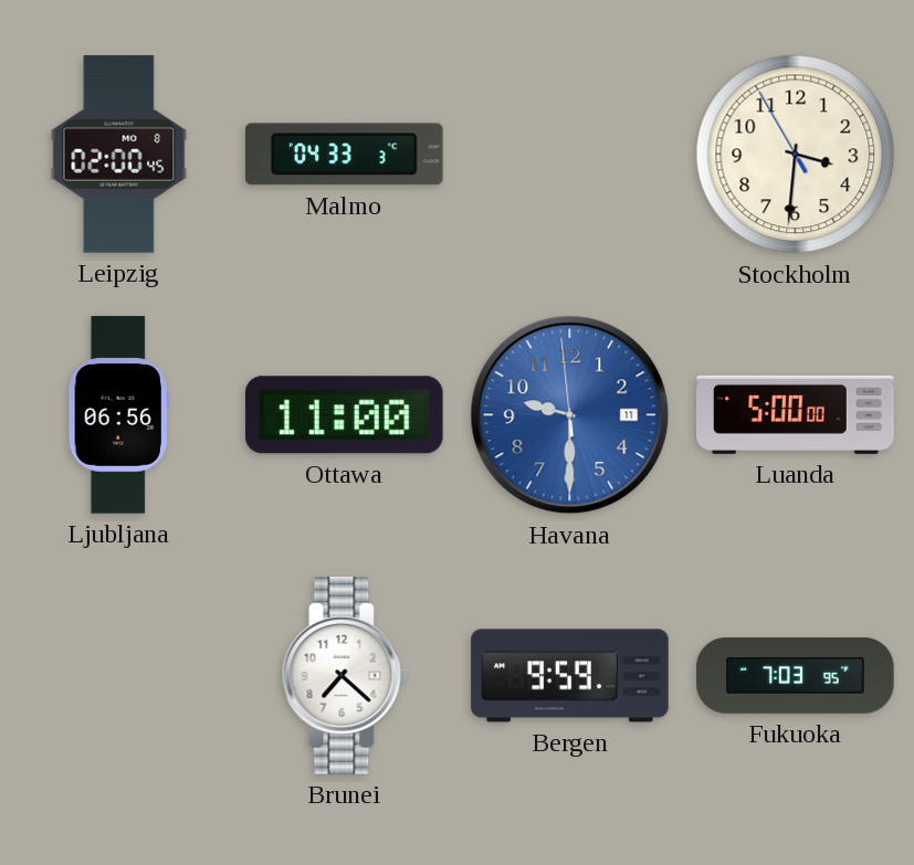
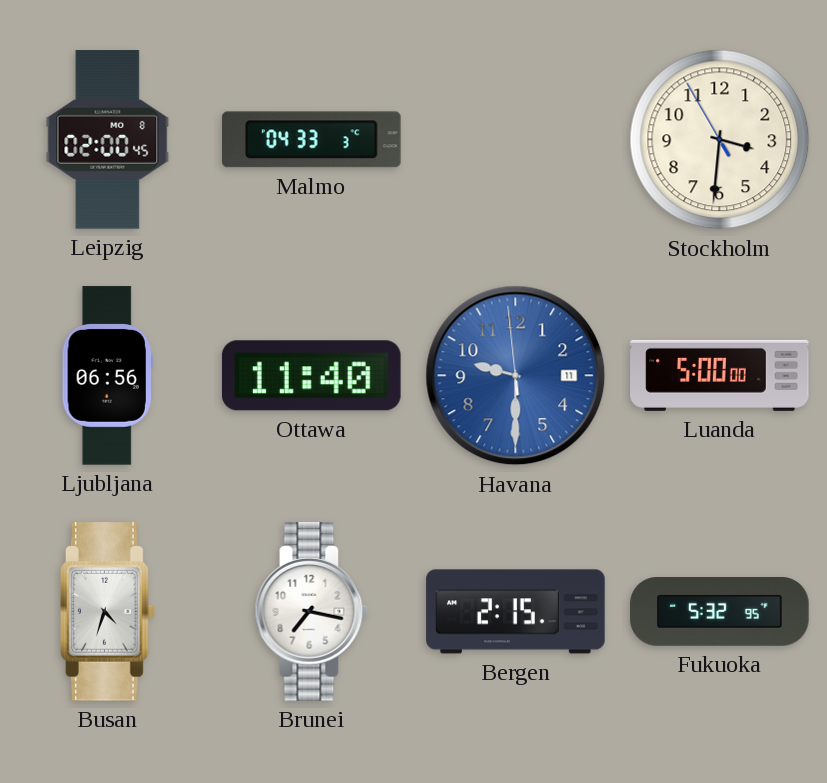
Ottawa: 11:00 -> 11:40 (312, 376)
Busan: none -> 4:33 (107, 612)
Brunei: 7:22 -> 7:17 (312, 612)
Bergen: 9:59 -> 2:15 (516, 612)
Fukuoka: 7:03 -> 5:32 (720, 612)
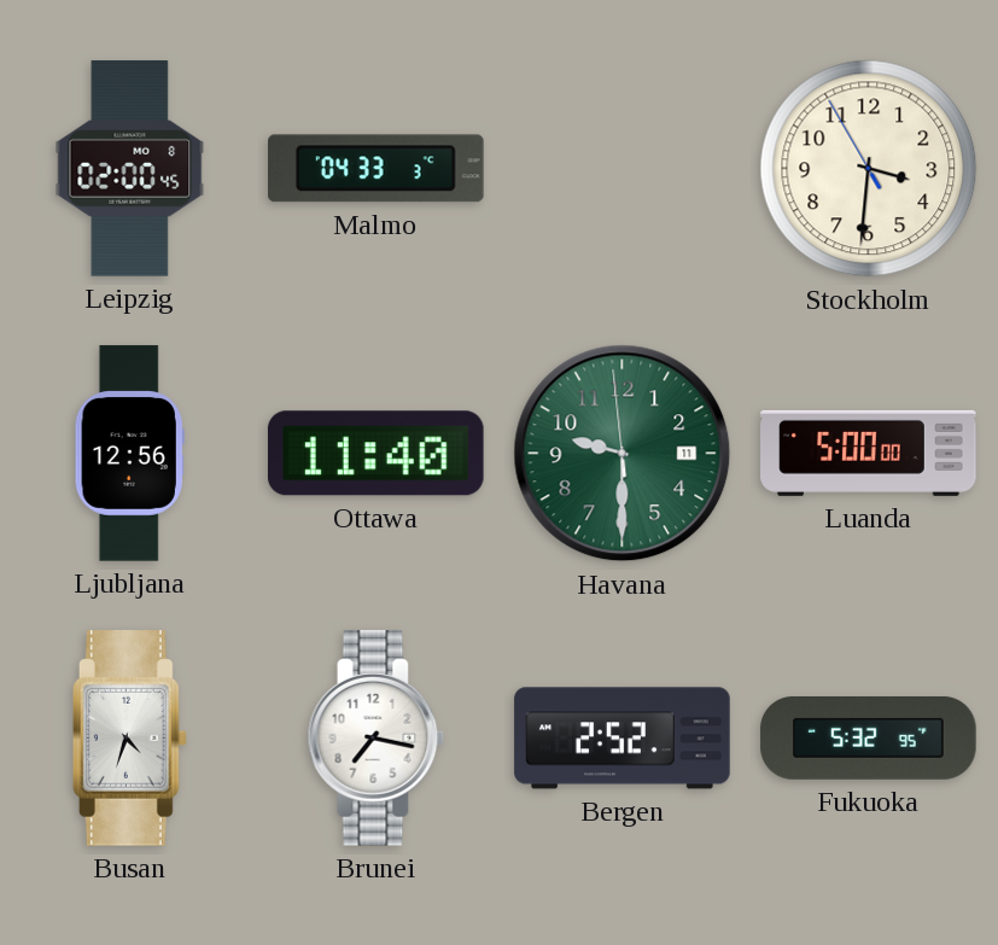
Ljubljana: 06:56 -> 12:56 (129, 454)
Havana dial: blue -> green (623, 454)
Bergen: 2:15 -> 2:52 (623, 739)
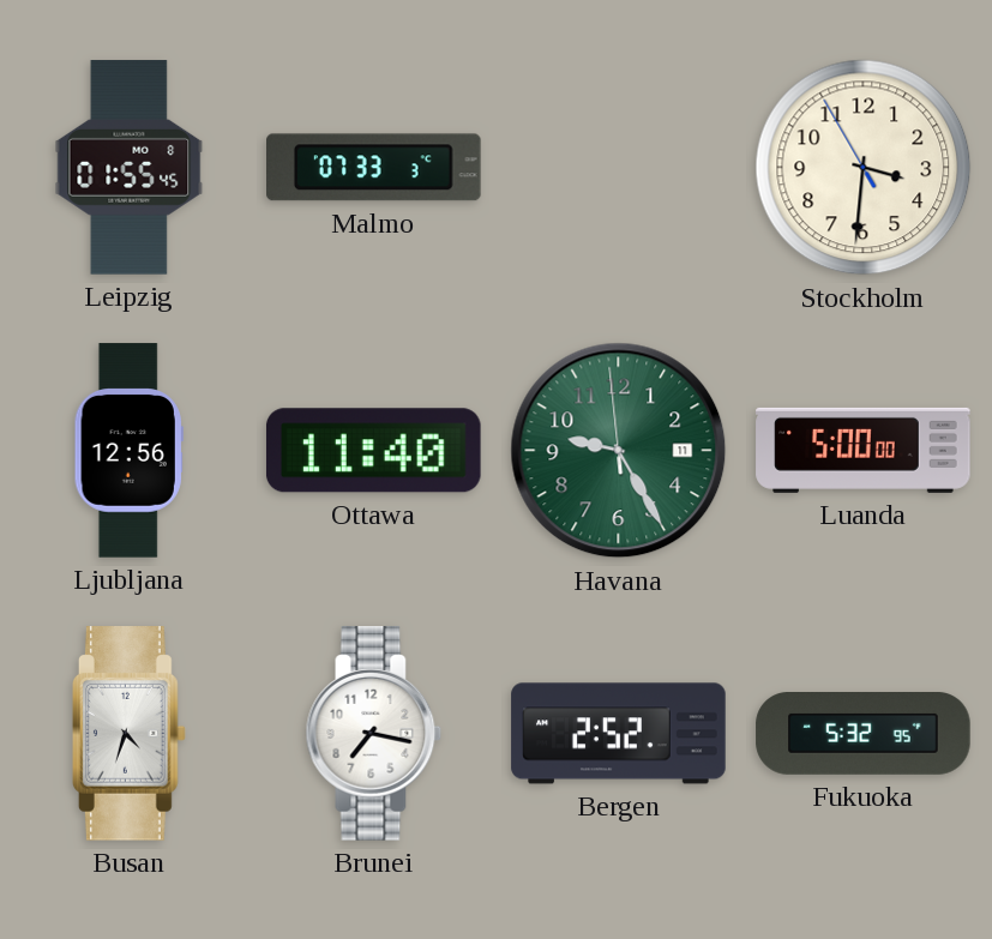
Leipzig: 02:00 -> 01:55 (130, 168)
Malmo: 04:33 -> 07:33 (374, 168)
Havana: 9:29 -> 9:24 (619, 451)
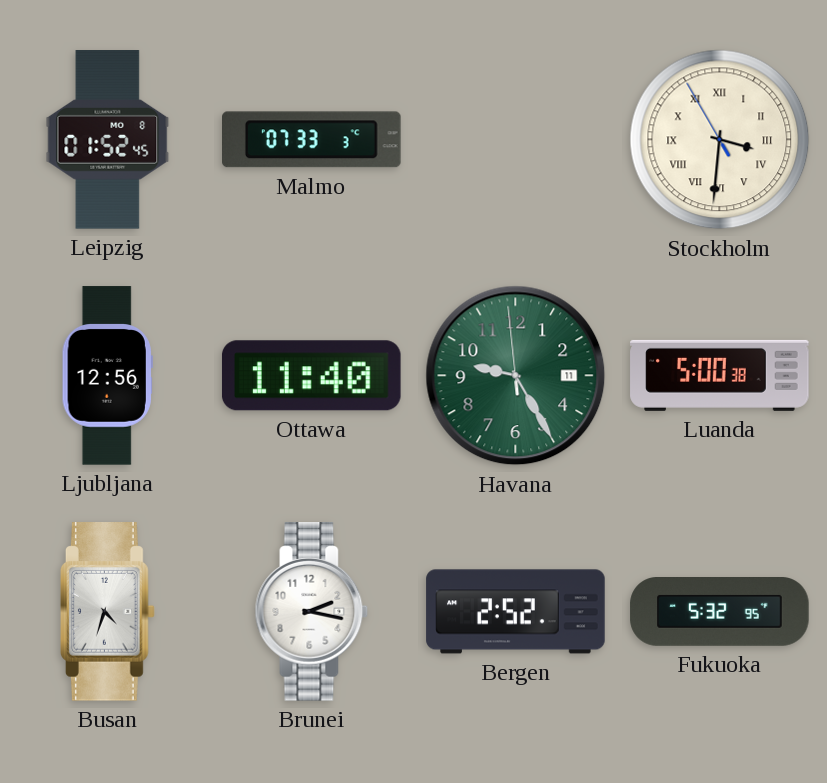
Leipzig: 01:55 -> 01:52 (108, 140)
Stockholm numerals: Arabic -> Roman (720, 140)
Luanda: 5:00:00 -> 5:00:38 (720, 375)
Brunei: 7:17 -> 2:17 (312, 612)
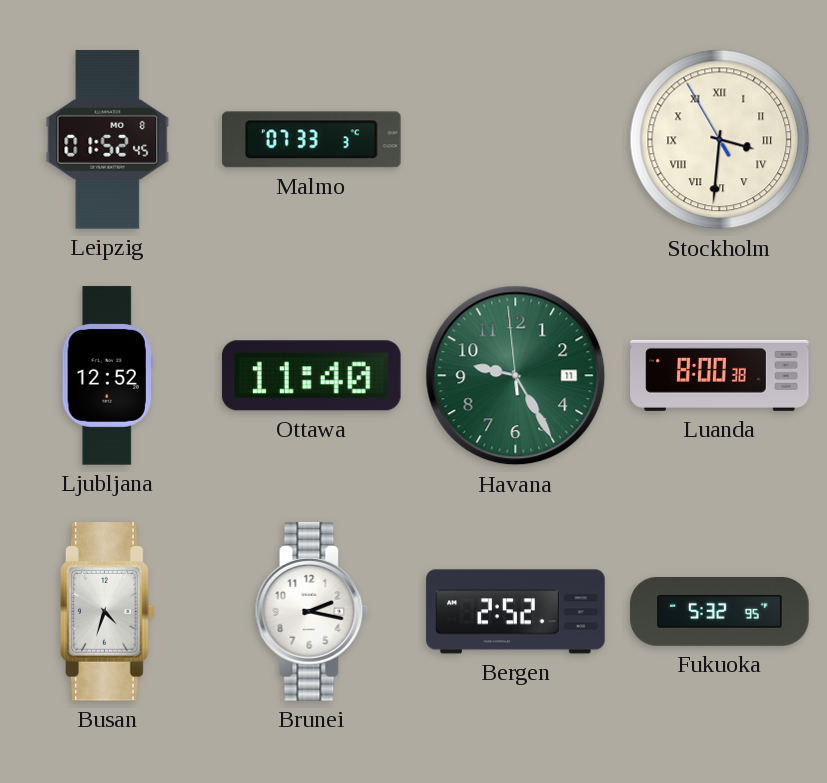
Ljubljana: 12:56 -> 12:52 (107, 376)
Luanda: 5:00 -> 8:00 (720, 375)
